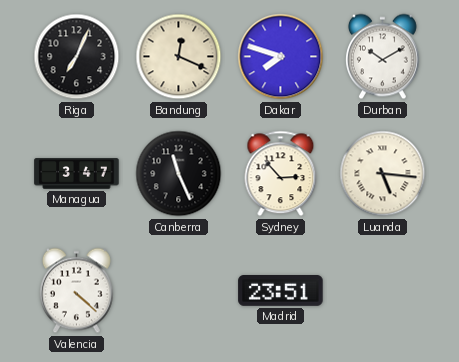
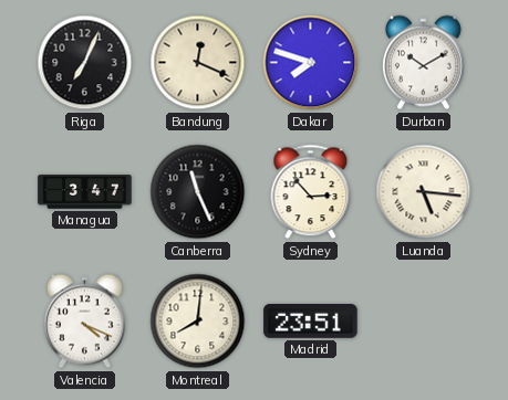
Valencia: 4:22 -> 4:19 (84, 322)
Montreal: none -> 8:01 (198, 322)
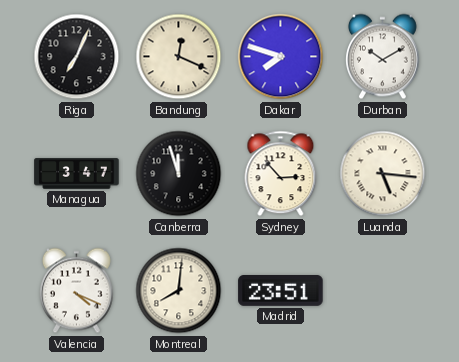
Canberra: 11:26 -> 11:57 (179, 174)
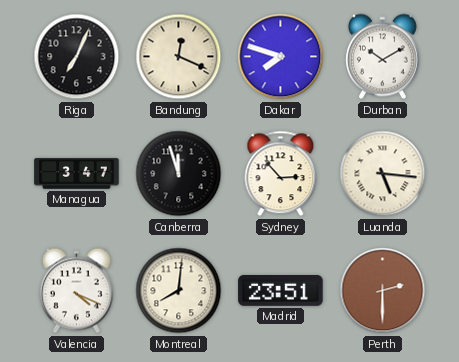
Perth: none -> 2:30 (383, 291)
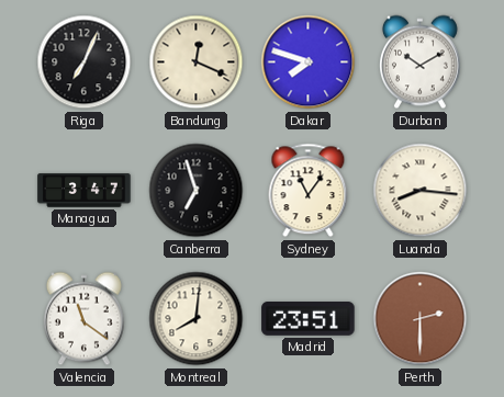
Canberra: 11:57 -> 6:57 (197, 191)
Sydney: 2:53 -> 11:06 (309, 191)
Luanda: 5:16 -> 8:16 (421, 191)
Valencia: 4:19 -> 11:21 (83, 319)
